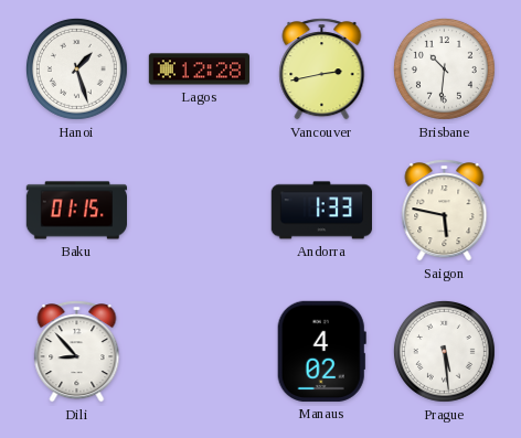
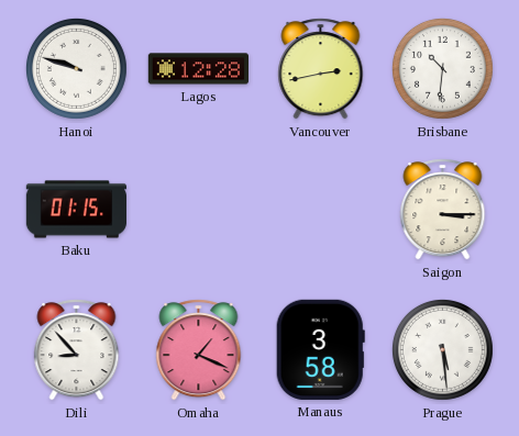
Hanoi: 1:27 -> 9:48 (76, 68)
Andorra: 1:33 -> none (321, 211)
Saigon: 5:47 -> 3:15 (443, 210)
Omaha: none -> 1:19 (199, 350)
Manaus: 4:02 -> 3:58 (320, 349)
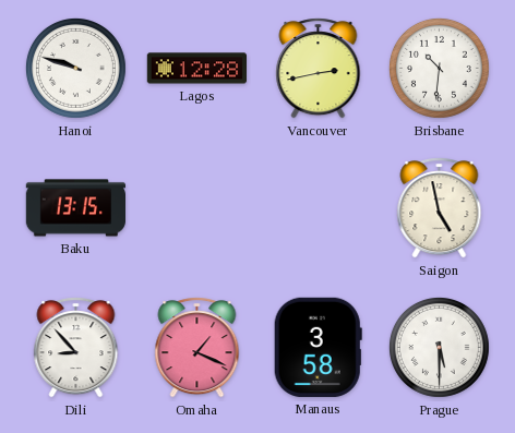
Baku: 01:15 -> 13:15 (76, 208)
Saigon: 3:15 -> 4:58 (440, 208)
Prague: 5:29 -> 5:30 (439, 347)
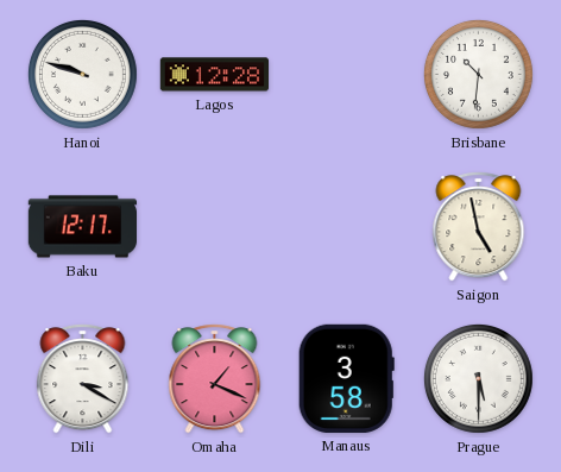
Vancouver: 2:43 -> none (319, 69)
Baku: 13:15 -> 12:17 (83, 227)
Dili: 8:53 -> 3:20 (83, 379)
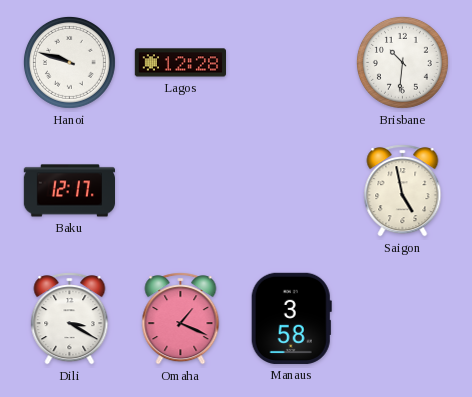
Prague: 5:30 -> none (478, 378)
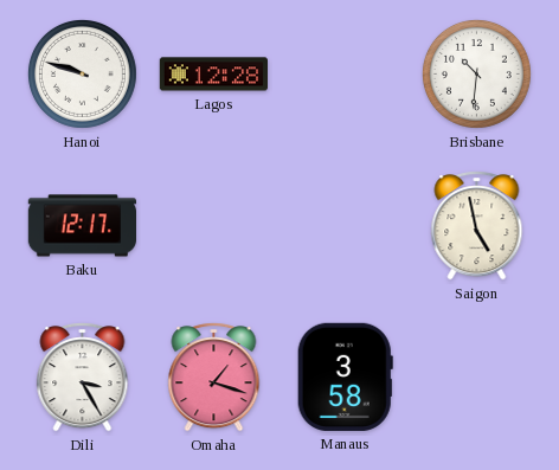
Dili: 3:20 -> 3:25 (83, 378)
Omaha: 1:19 -> 1:18 (214, 378)
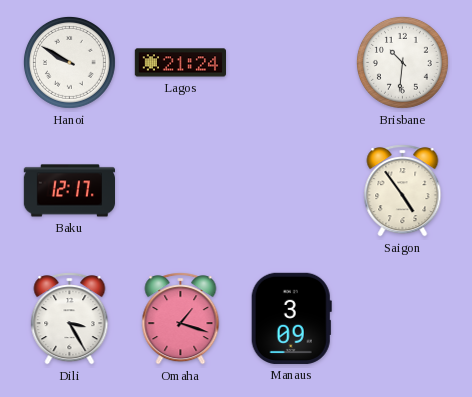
Hanoi: 9:48 -> 9:50 (69, 62)
Lagos: 12:28 -> 21:24 (180, 63)
Saigon: 4:58 -> 4:54 (403, 191)
Manaus: 3:58 -> 3:09 (291, 318)
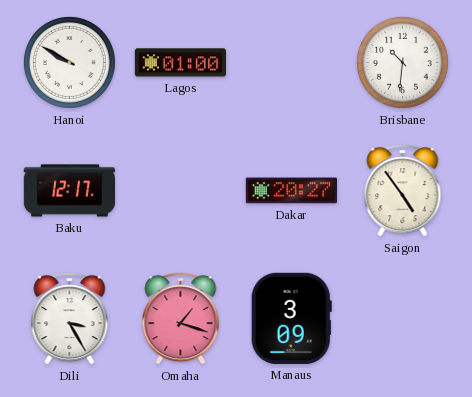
Lagos: 21:24 -> 01:00 (180, 63)
Dakar: none -> 20:27 (291, 191)
